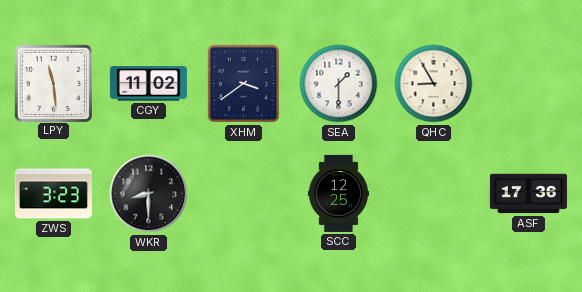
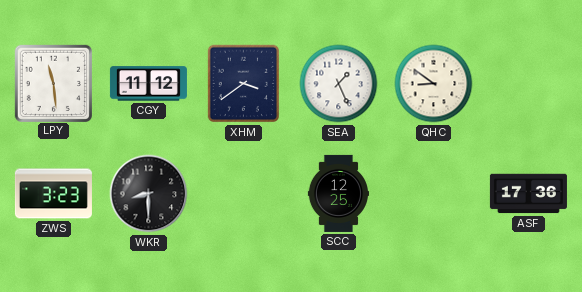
CGY: 11:02 -> 11:12 (148, 84)
SEA: 1:30 -> 1:26 (339, 84)
QHC: 8:55 -> 8:51 (434, 84)
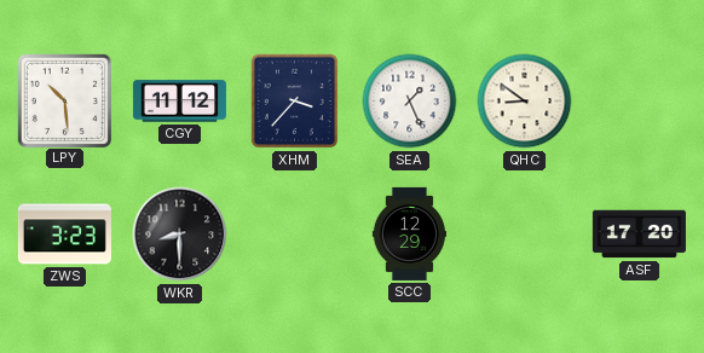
LPY: 11:29 -> 10:29 (64, 100)
XHM: 3:39 -> 3:37 (294, 102)
SCC: 12:25 -> 12:29 (409, 233)
ASF: 17:36 -> 17:20 (639, 235)
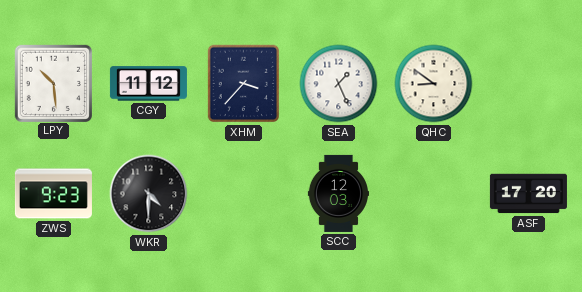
ZWS: 3:23 -> 9:23 (53, 194)
WKR: 8:30 -> 4:30 (149, 194)
SCC: 12:29 -> 12:03 (338, 193)
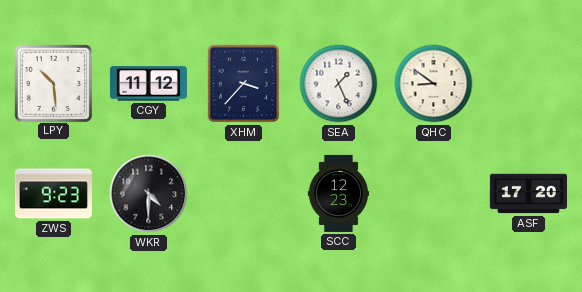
SCC: 12:03 -> 12:23 (338, 193)
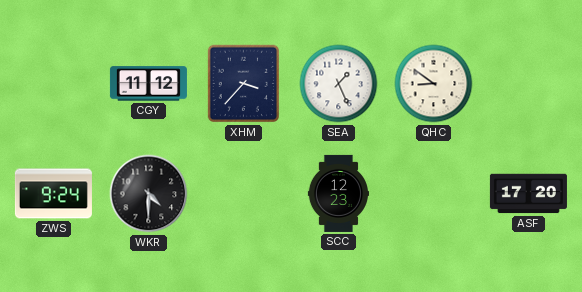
LPY: 10:29 -> none (53, 83)
ZWS: 9:23 -> 9:24 (53, 194)
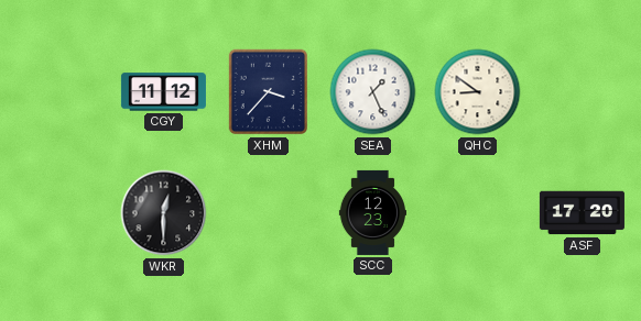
ZWS: 9:24 -> none (53, 194)
WKR: 4:30 -> 12:30 (164, 213)
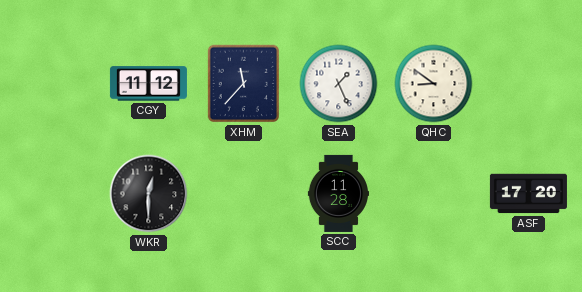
XHM: 3:37 -> 11:37 (243, 84)
SCC: 12:23 -> 11:28 (338, 193)
